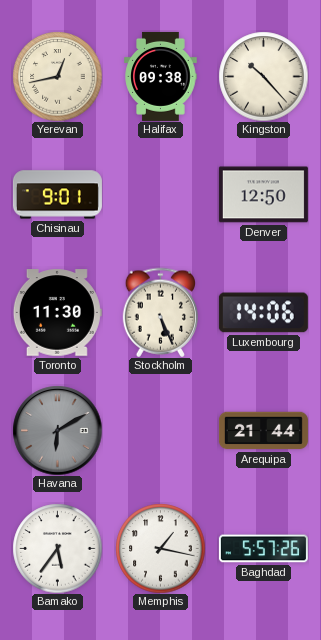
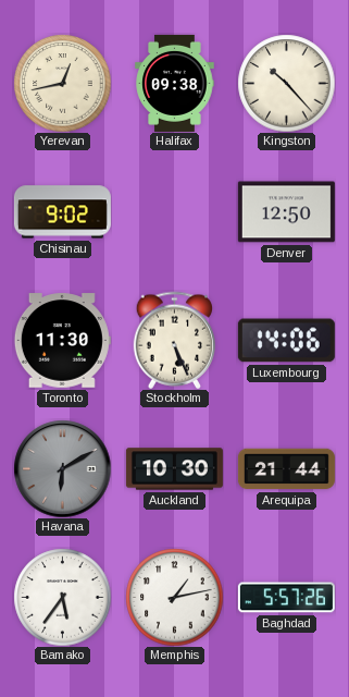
Chisinau: 9:01 -> 9:02 (62, 212)
Auckland: none -> 10:30 (174, 469)
Memphis: 1:17 -> 1:13 (174, 597)
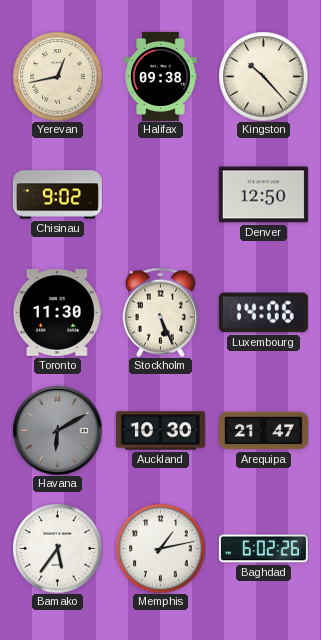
Arequipa: 21:44 -> 21:47 (263, 431)
Baghdad: 5:57 -> 6:02 (263, 549)
